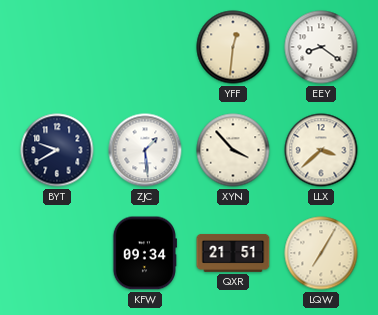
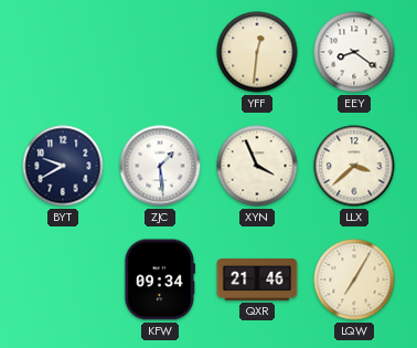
XYN: 3:53 -> 3:56 (257, 166)
QXR: 21:51 -> 21:46 (257, 280)
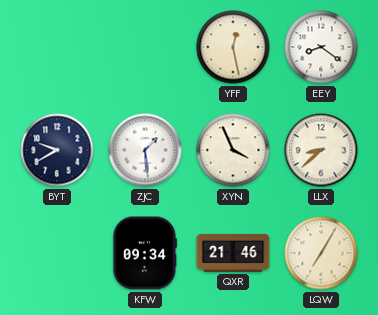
YFF: 12:31 -> 12:28 (233, 47)
LLX: 3:38 -> 8:38 (321, 150)
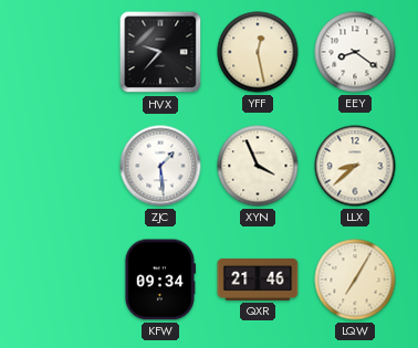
HVX: none -> 9:37 (160, 52)
BYT: 9:40 -> none (57, 150)
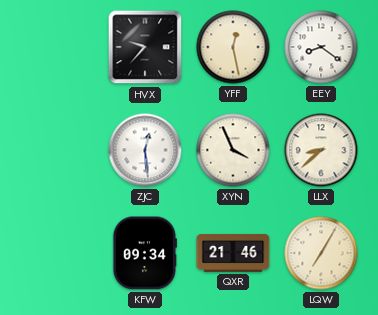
ZJC: 1:29 -> 12:29 (145, 150)
